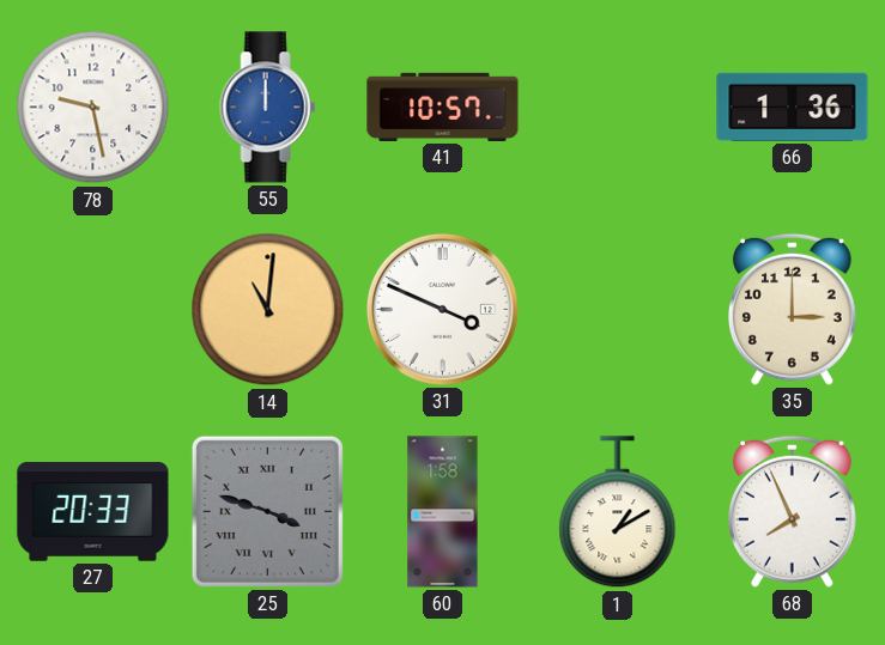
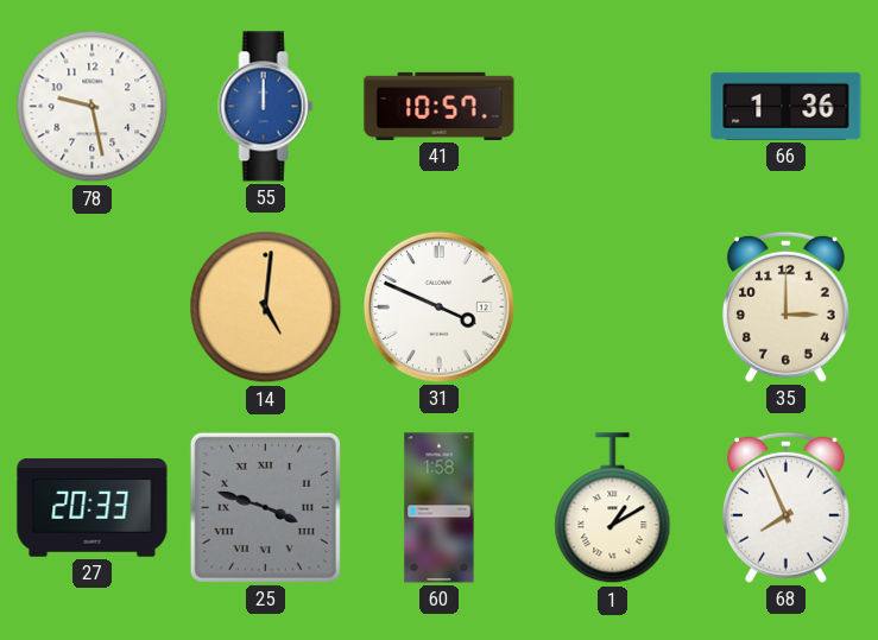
14: 11:01 -> 5:01 (266, 308)
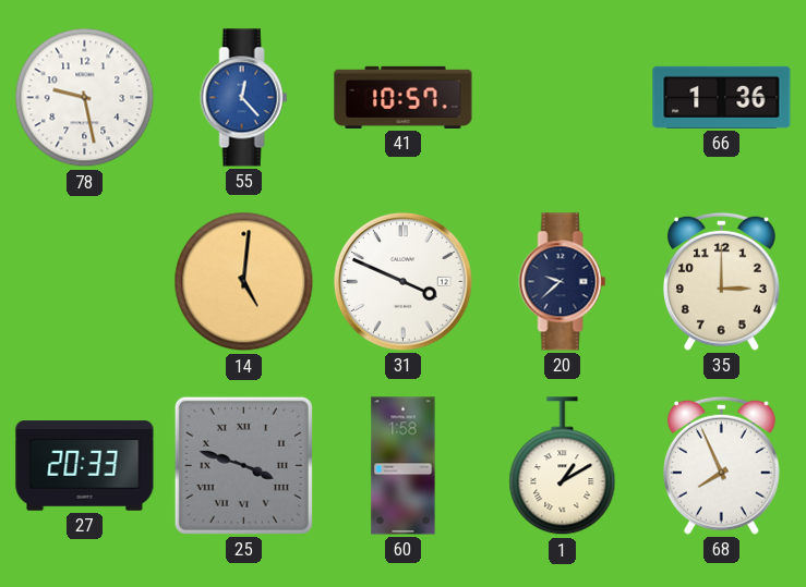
55: 12:00 -> 12:23 (244, 98)
20: none -> 9:38 (563, 282)
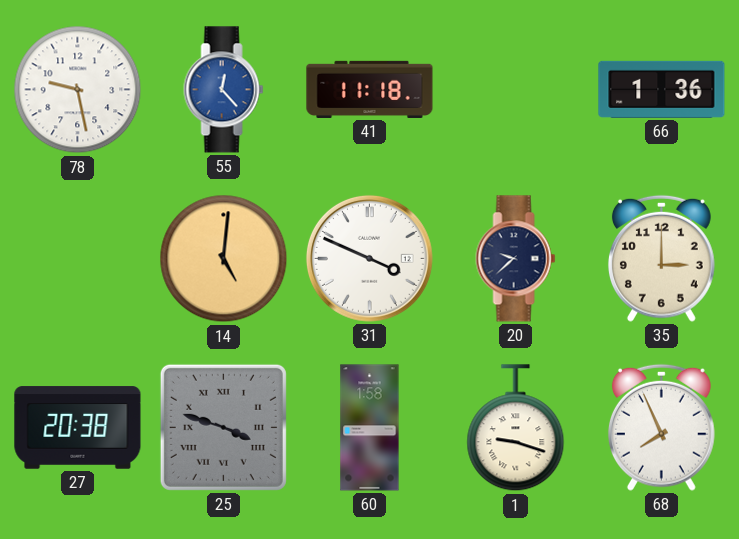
41: 10:57 -> 11:18 (370, 89)
27: 20:33 -> 20:38 (78, 428)
1: 1:10 -> 9:18 (516, 428)
